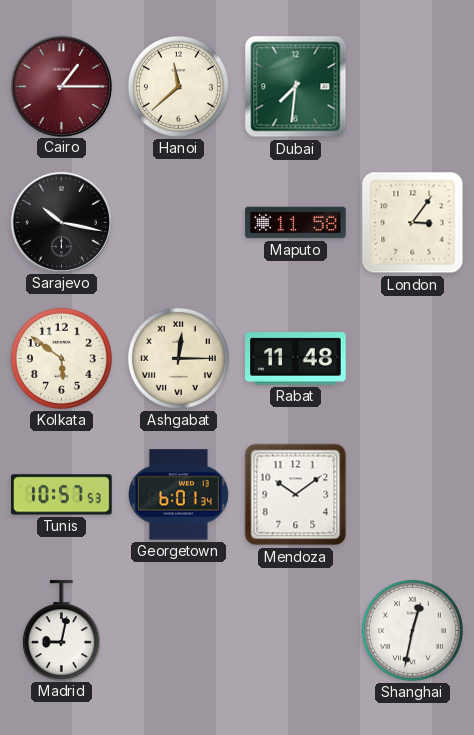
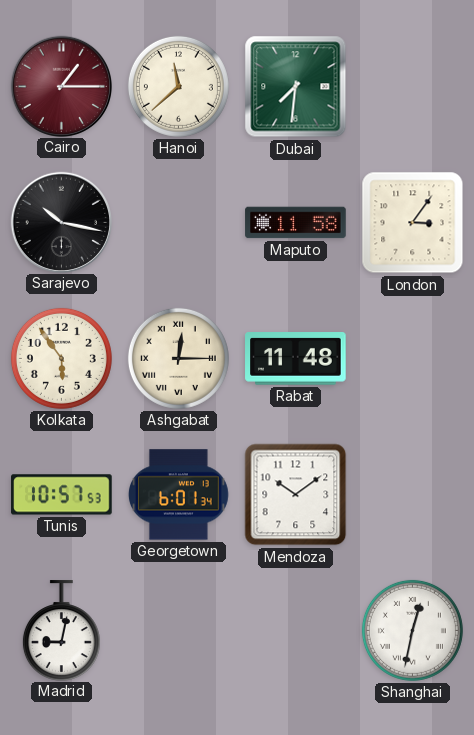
Kolkata: 5:51 -> 5:54 (61, 358)
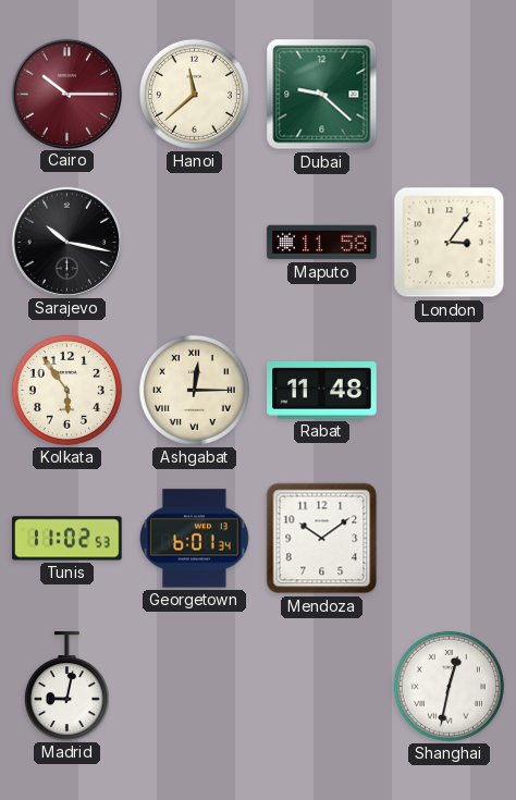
Cairo: 1:15 -> 10:15 (66, 94)
Dubai: 7:31 -> 9:22 (322, 95)
Tunis: 10:57 -> 11:02 (67, 539)
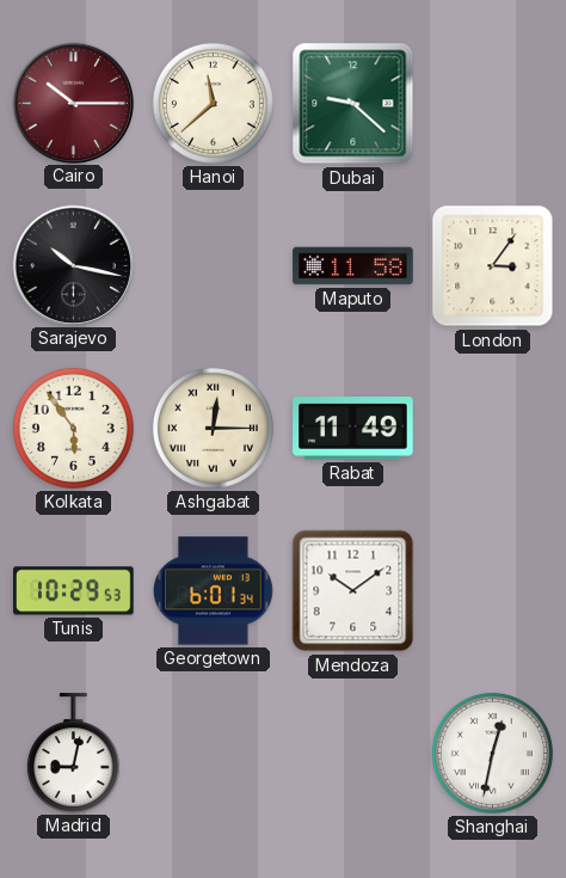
Rabat: 11:48 -> 11:49 (353, 429)
Tunis: 11:02 -> 10:29 (74, 591)
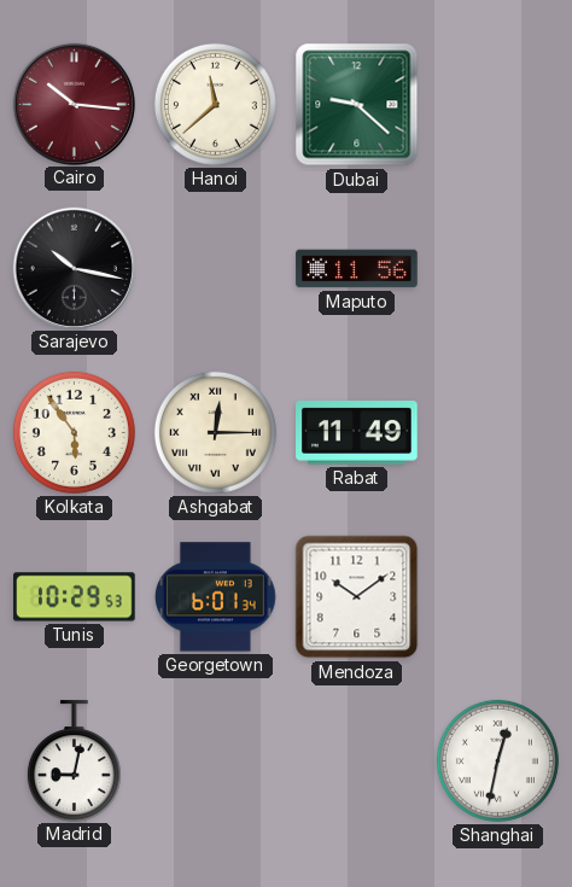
Cairo: 10:15 -> 10:16 (74, 104)
Maputo: 11:58 -> 11:56 (357, 269)
London: 3:06 -> none (493, 266)
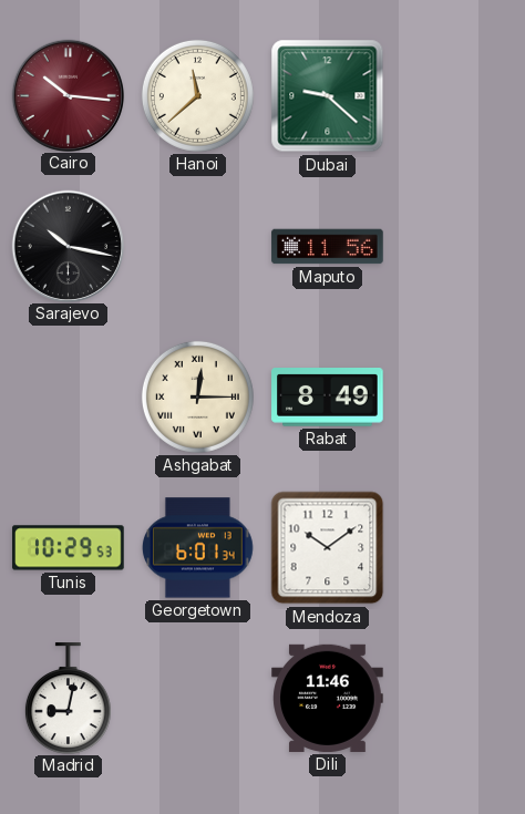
Kolkata: 5:54 -> none (74, 432)
Rabat: 11:49 -> 8:49 (328, 398)
Dili: none -> 11:46 (328, 698)
Shanghai: 12:32 -> none (497, 760)
